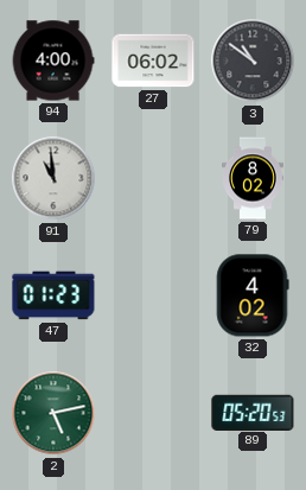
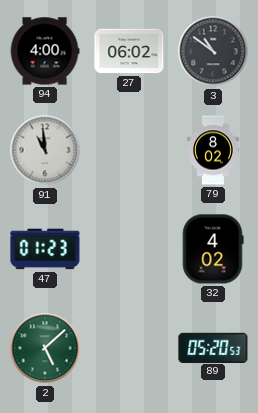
2: 5:13 -> 5:08 (45, 348)
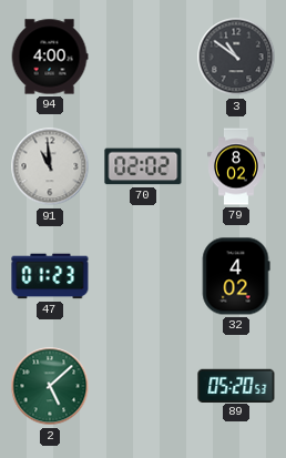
27: 06:02 -> none (129, 51)
70: none -> 02:02 (143, 166)
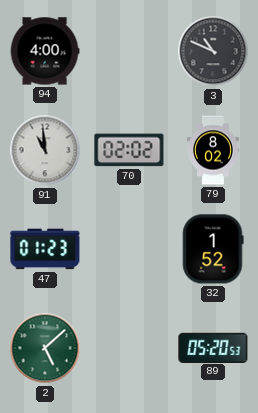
3: 10:51 -> 10:49 (213, 51)
32: 4:02 -> 1:52 (213, 249)
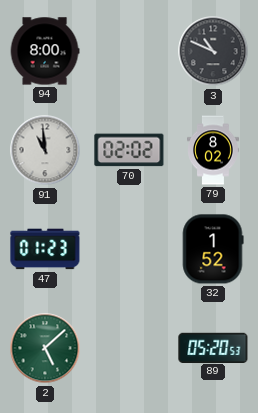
94: 4:00 -> 8:00 (45, 51)
